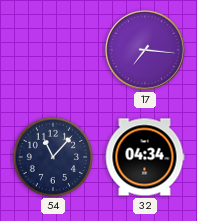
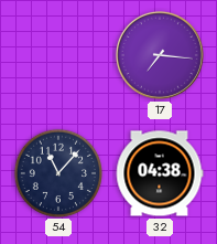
32: 04:34 -> 04:38 (160, 173)
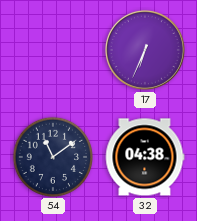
17: 7:16 -> 6:34 (145, 50)
54: 11:07 -> 11:09 (52, 156)
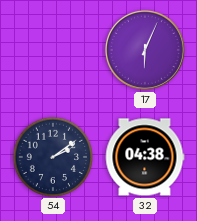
17: 6:34 -> 6:04 (145, 50)
54: 11:09 -> 2:09 (52, 156)
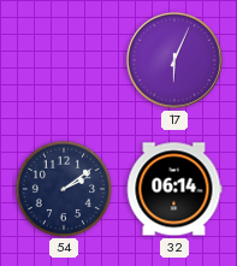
32: 04:38 -> 06:14 (174, 189)
